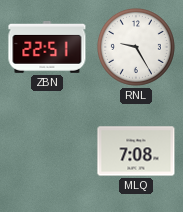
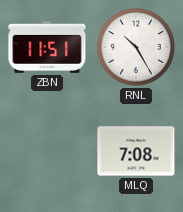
ZBN: 22:51 -> 11:51 (47, 47)
RNL: 9:25 -> 10:25 (136, 47)
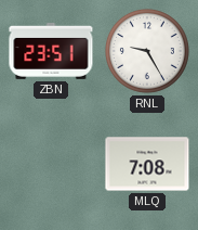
ZBN: 11:51 -> 23:51 (51, 51)
RNL: 10:25 -> 9:25 (147, 51)
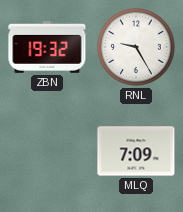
ZBN: 23:51 -> 19:32 (47, 47)
MLQ: 7:08 -> 7:09 (136, 151)
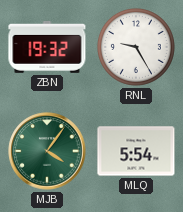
MJB: none -> 4:06 (47, 151)
MLQ: 7:09 -> 5:54 (136, 151)
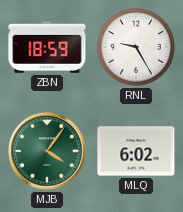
ZBN: 19:32 -> 18:59 (47, 47)
MLQ: 5:54 -> 6:02 (136, 151)
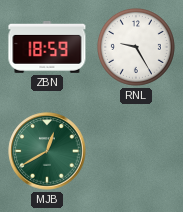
MJB: 4:06 -> 12:40 (47, 151)
MLQ: 6:02 -> none (136, 151)
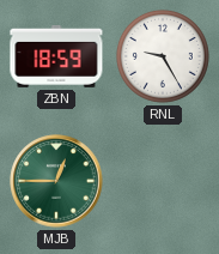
MJB: 12:40 -> 12:45 (56, 181)
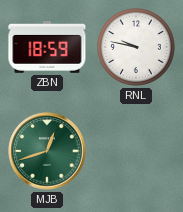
RNL: 9:25 -> 9:47 (136, 47)
MJB: 12:45 -> 12:42 (47, 151)
